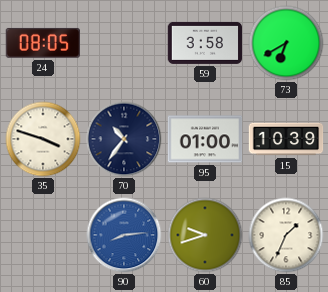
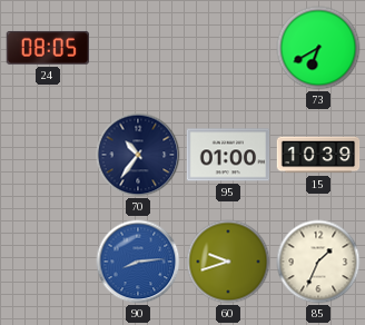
59: 3:58 -> none (205, 43)
35: 3:48 -> none (43, 139)
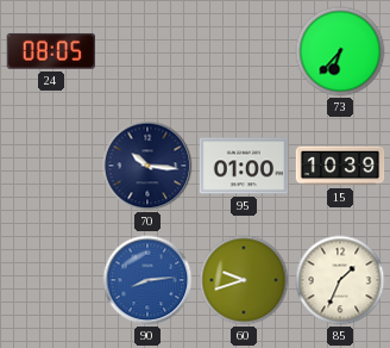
73: 6:40 -> 6:37 (340, 51)
70: 10:36 -> 10:16 (147, 166)
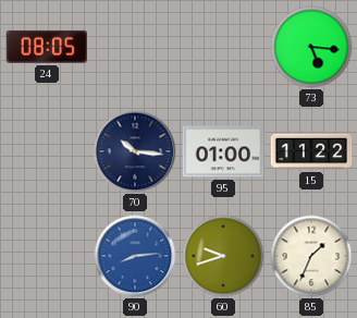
73: 6:37 -> 5:16 (311, 47)
15: 10:39 -> 11:22 (311, 151)
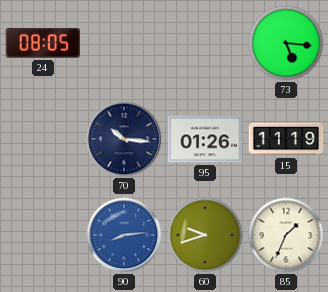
95: 01:00 -> 01:26 (205, 139)
15: 11:22 -> 11:19 (286, 139)
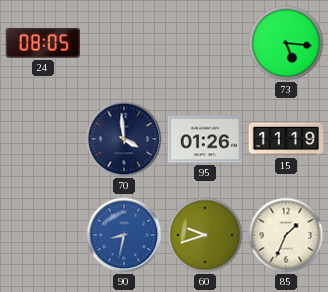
70: 10:16 -> 3:59 (124, 139)
90: 8:14 -> 8:32 (124, 235)
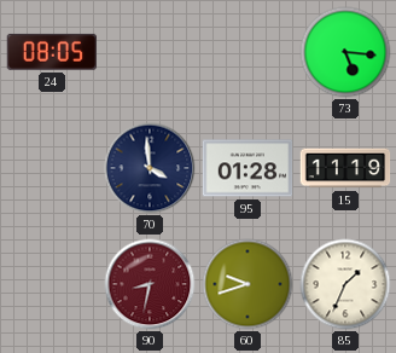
95: 01:26 -> 01:28 (247, 168)
90 dial: blue -> burgundy (150, 284)
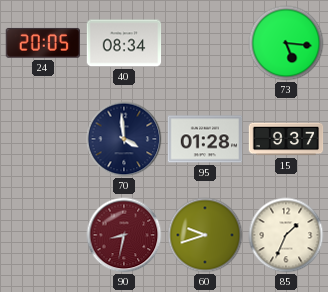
24: 08:05 -> 20:05 (42, 43)
40: none -> 08:34 (124, 43)
15: 11:19 -> 9:37 (286, 139)
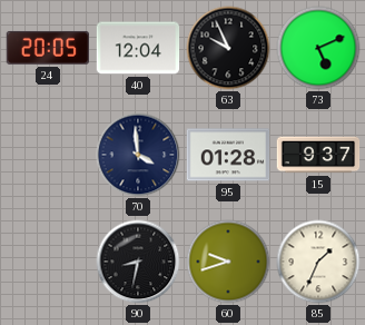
40: 08:34 -> 12:04 (138, 48)
63: none -> 9:56 (228, 48)
73: 5:16 -> 5:11 (318, 48)
90 dial: burgundy -> black (138, 262)
